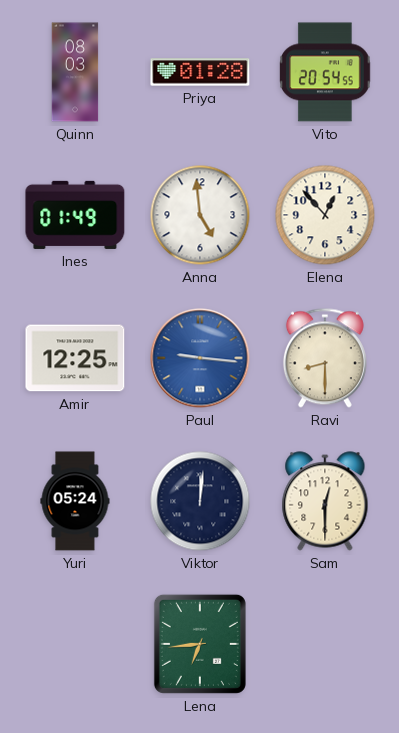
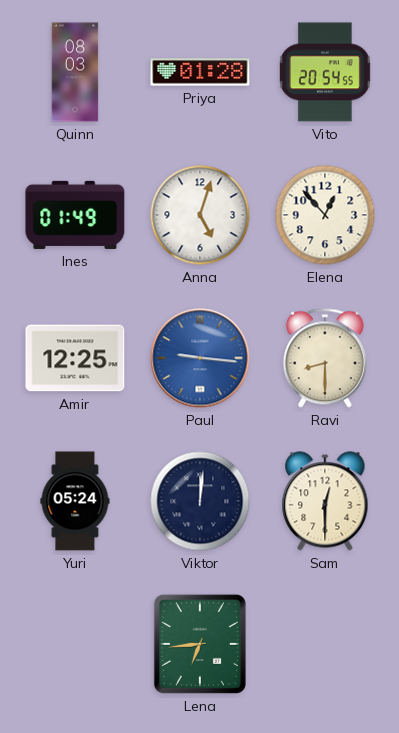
Anna: 4:59 -> 5:03 (200, 215)
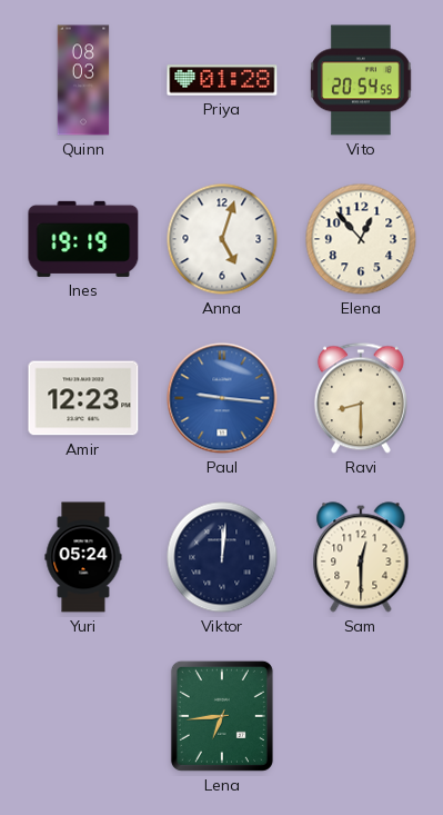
Ines: 01:49 -> 19:19 (83, 239)
Amir: 12:25 -> 12:23 (83, 398)
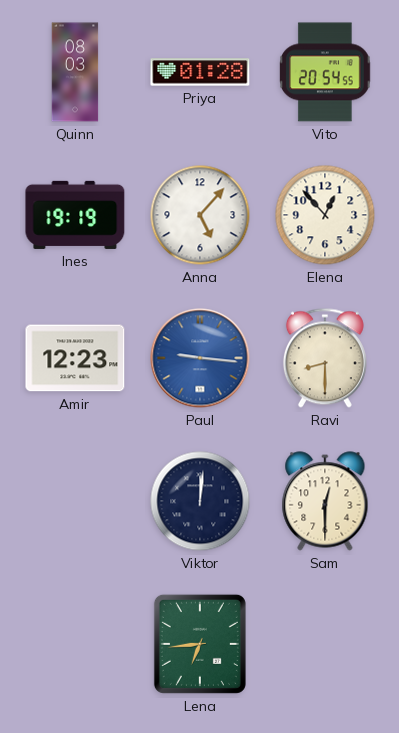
Anna: 5:03 -> 5:07 (200, 215)
Yuri: 05:24 -> none (83, 557)
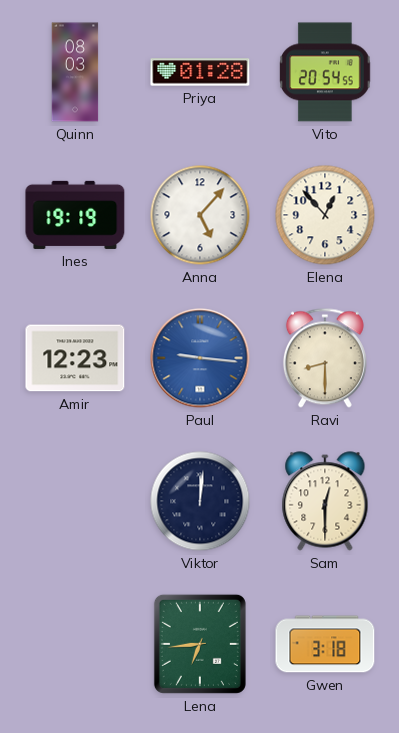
Gwen: none -> 3:18 (325, 644)
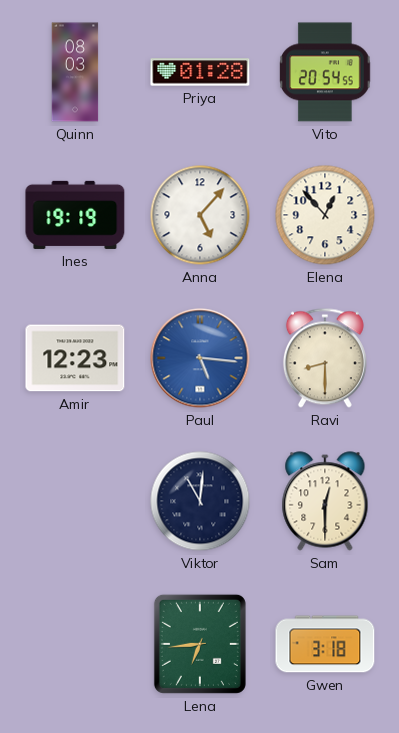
Paul: 9:16 -> 5:16 (200, 358)
Viktor: 12:01 -> 11:01 (200, 501)
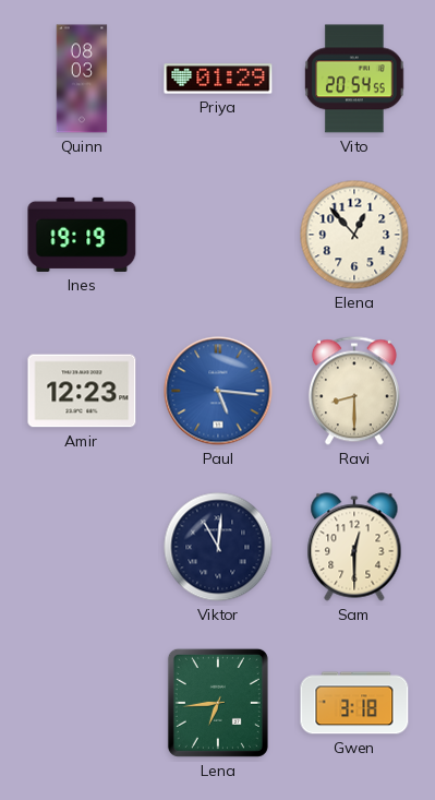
Priya: 01:28 -> 01:29 (218, 79)
Anna: 5:07 -> none (200, 215)
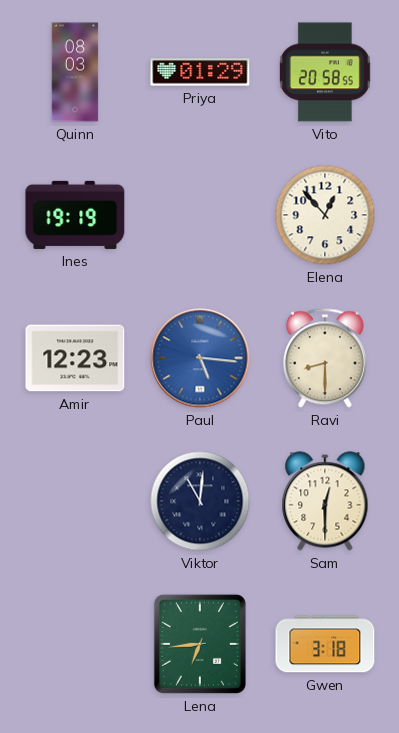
Vito: 20:54 -> 20:58 (326, 72)
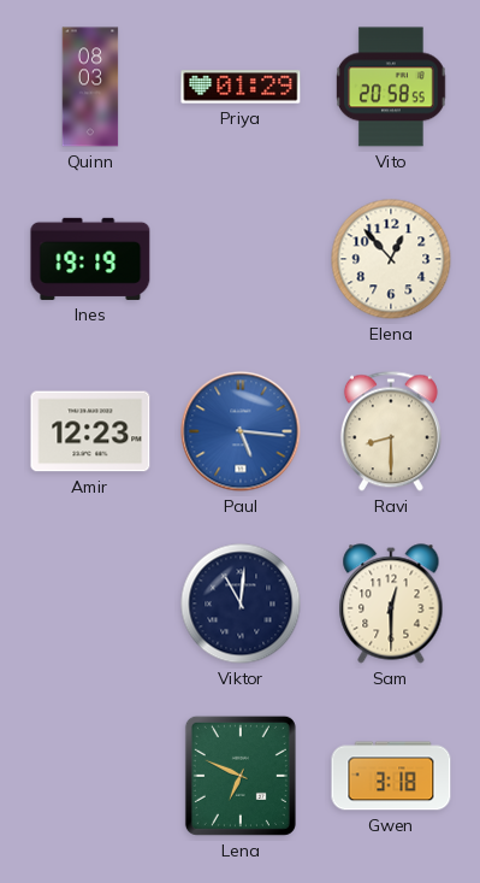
Lena: 6:44 -> 6:49 (241, 776)
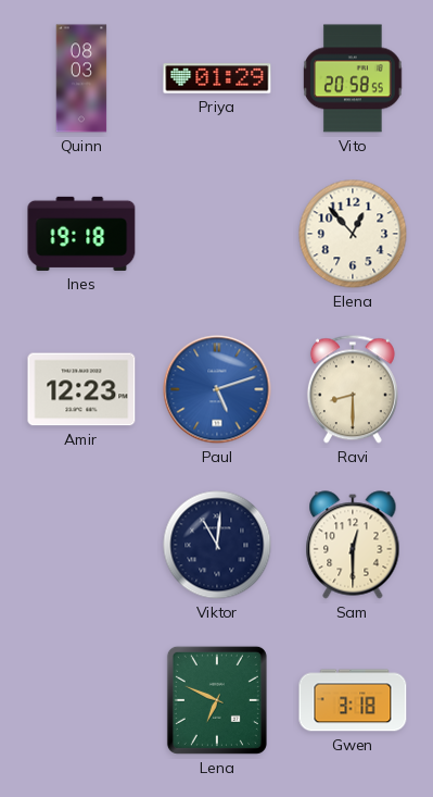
Ines: 19:19 -> 19:18 (81, 234)
Paul: 5:16 -> 5:12 (217, 389)
